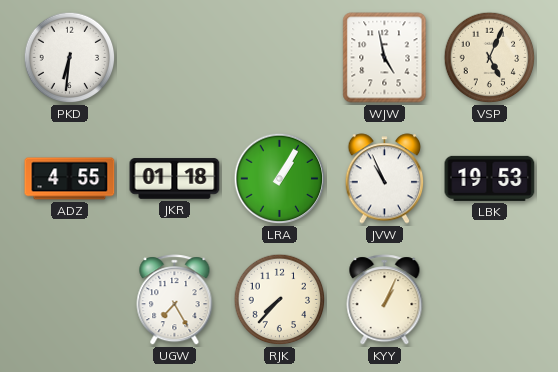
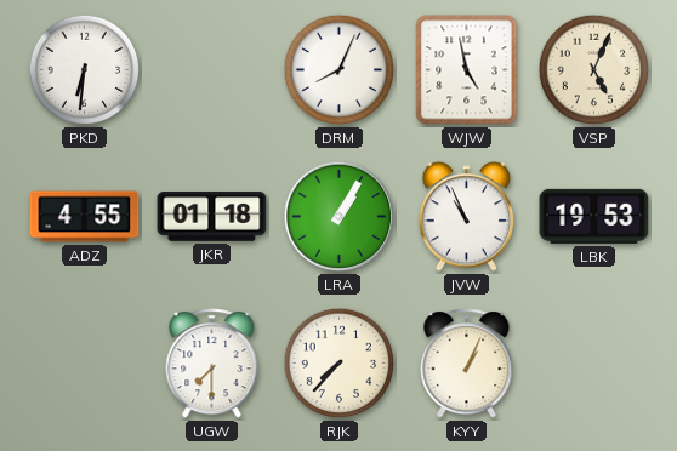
DRM: none -> 8:04 (340, 70)
UGW: 7:25 -> 7:30 (212, 364)
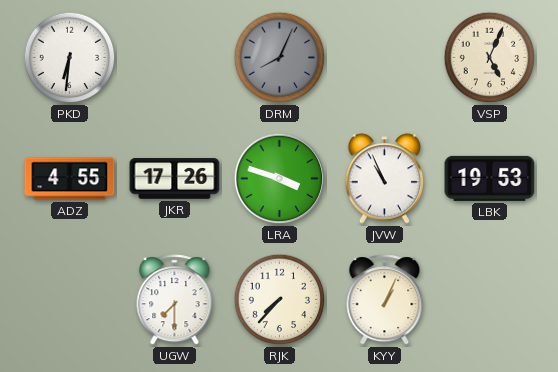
DRM dial: white -> grey (280, 58)
WJW: 4:58 -> none (467, 70)
JKR: 01:18 -> 17:26 (175, 179)
LRA: 1:05 -> 3:48 (280, 179)
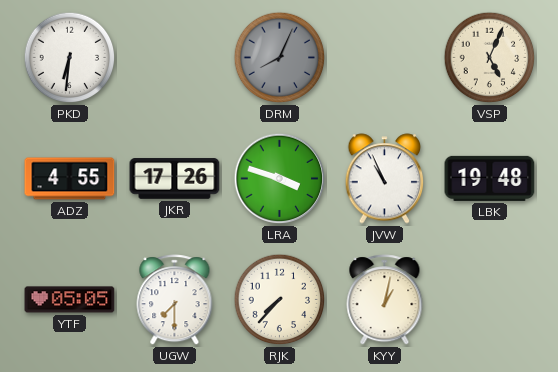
LBK: 19:53 -> 19:48 (490, 178)
YTF: none -> 05:05 (70, 300)
KYY: 1:04 -> 1:02 (385, 300)
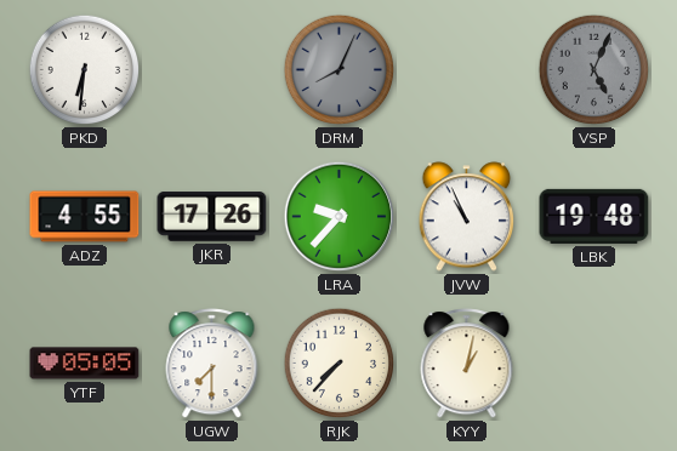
VSP dial: cream -> grey (594, 70)
LRA: 3:48 -> 9:37 (340, 217)
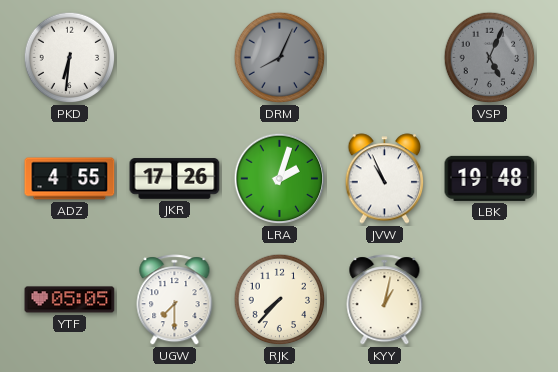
LRA: 9:37 -> 2:03 (280, 179)
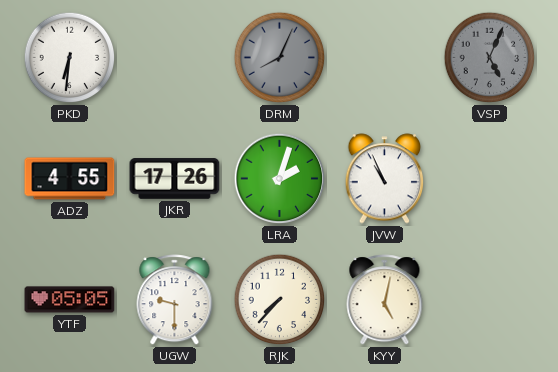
LBK: 19:48 -> none (490, 178)
UGW: 7:30 -> 9:30 (175, 300)
KYY: 1:02 -> 5:02 (385, 300)
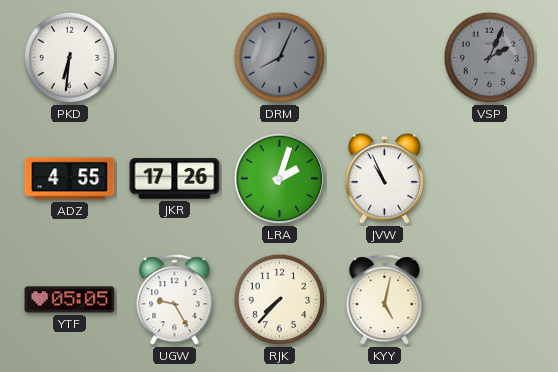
VSP: 5:04 -> 2:04 (490, 58)
UGW: 9:30 -> 9:25 (175, 300)
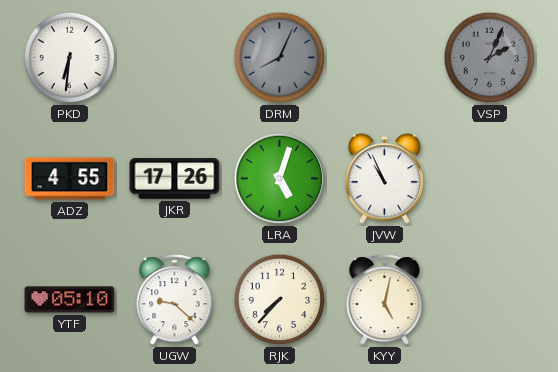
LRA: 2:03 -> 5:03 (280, 179)
YTF: 05:05 -> 05:10 (70, 300)
UGW: 9:25 -> 9:22 (175, 300)
